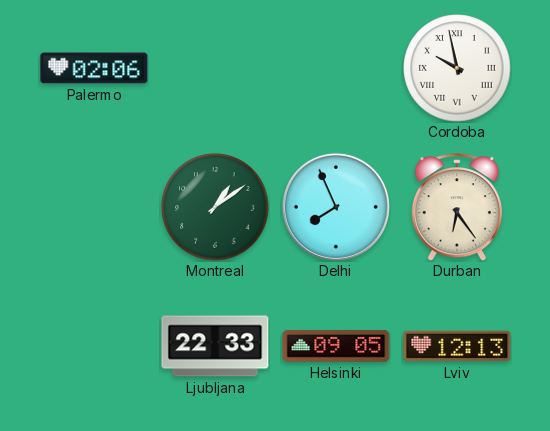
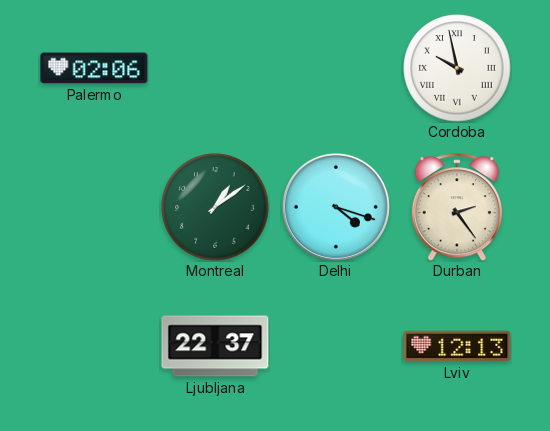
Delhi: 7:56 -> 4:18 (336, 207)
Durban: 6:24 -> 2:24 (457, 207)
Ljubljana: 22:33 -> 22:37 (215, 346)
Helsinki: 09:05 -> none (336, 346)
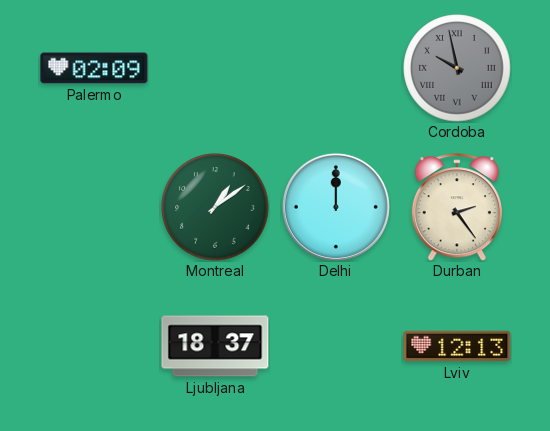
Palermo: 02:06 -> 02:09 (94, 68)
Cordoba dial: white -> grey (457, 68)
Delhi: 4:18 -> 12:00 (336, 207)
Ljubljana: 22:37 -> 18:37 (215, 346)
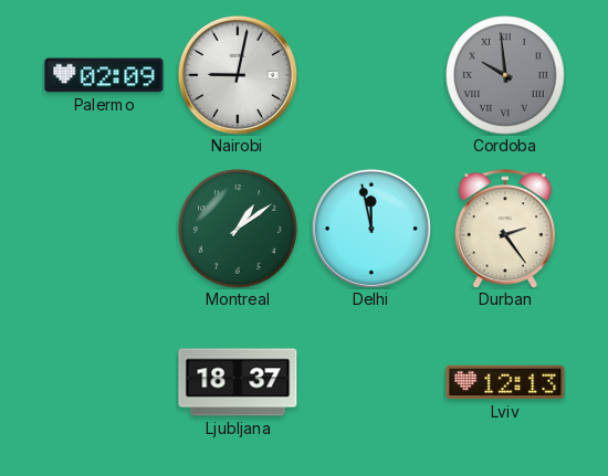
Nairobi: none -> 9:02 (238, 75)
Cordoba: 9:58 -> 9:59 (505, 75)
Delhi: 12:00 -> 11:58 (371, 229)
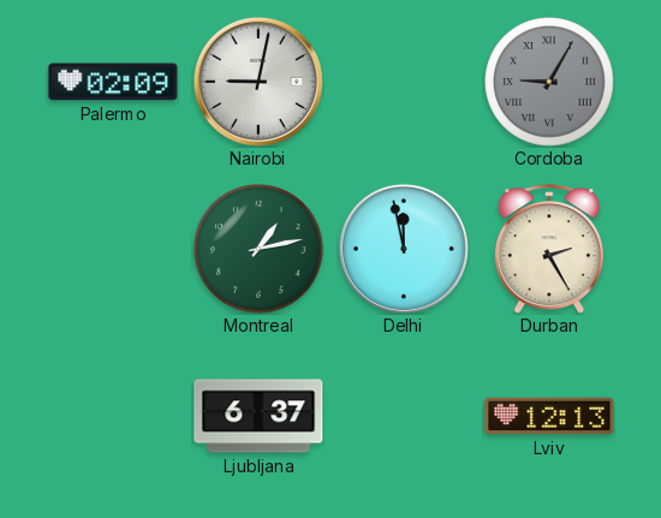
Cordoba: 9:59 -> 9:05 (549, 82)
Montreal: 1:09 -> 1:13 (258, 249)
Durban: 2:24 -> 2:25 (549, 249)
Ljubljana: 18:37 -> 6:37 (258, 416)
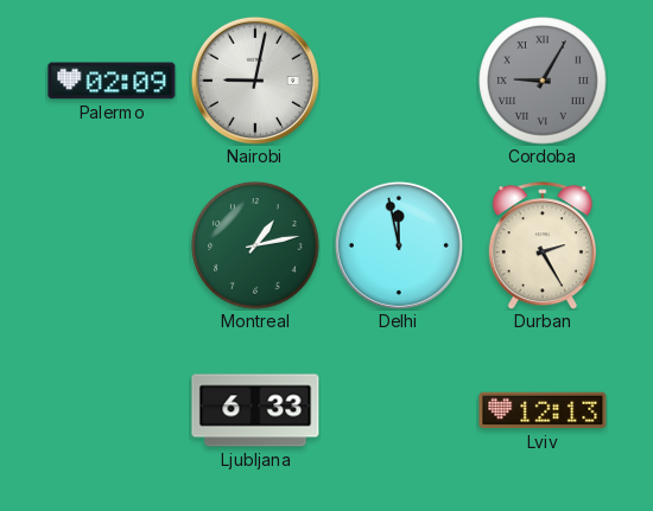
Ljubljana: 6:37 -> 6:33 (255, 410)
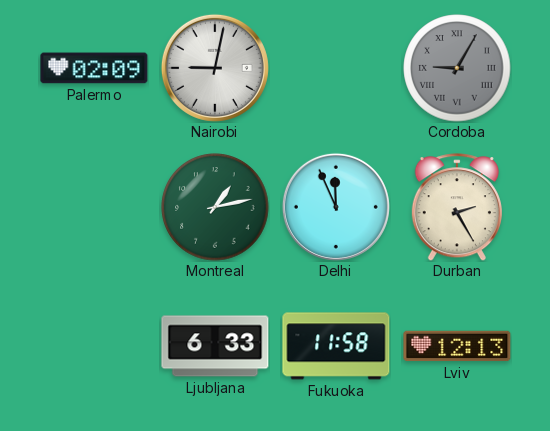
Delhi: 11:58 -> 11:56 (336, 207)
Fukuoka: none -> 11:58 (336, 346)
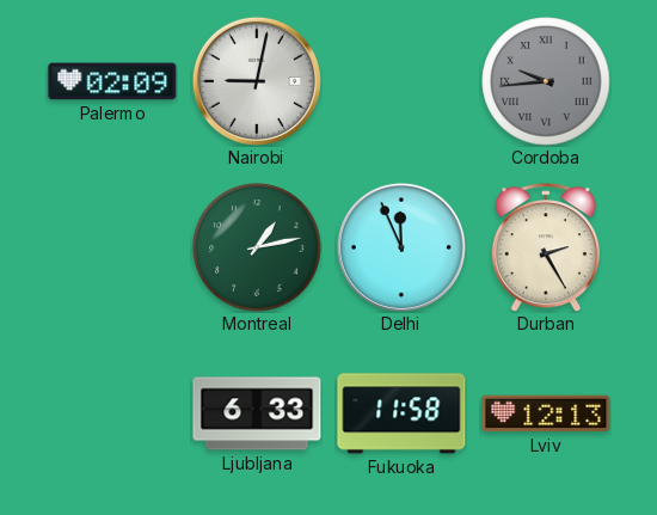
Cordoba: 9:05 -> 9:44 (546, 81)
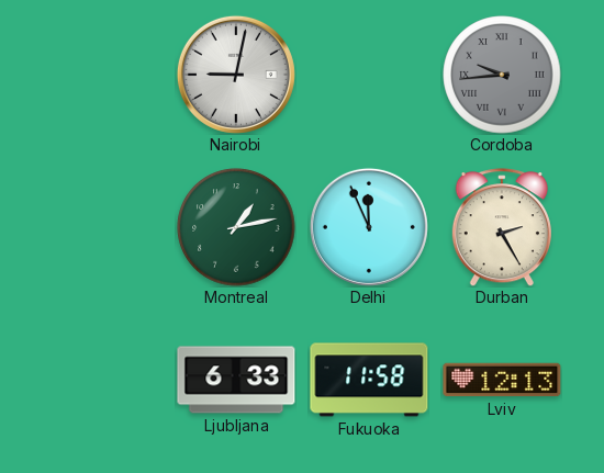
Palermo: 02:09 -> none (112, 81)
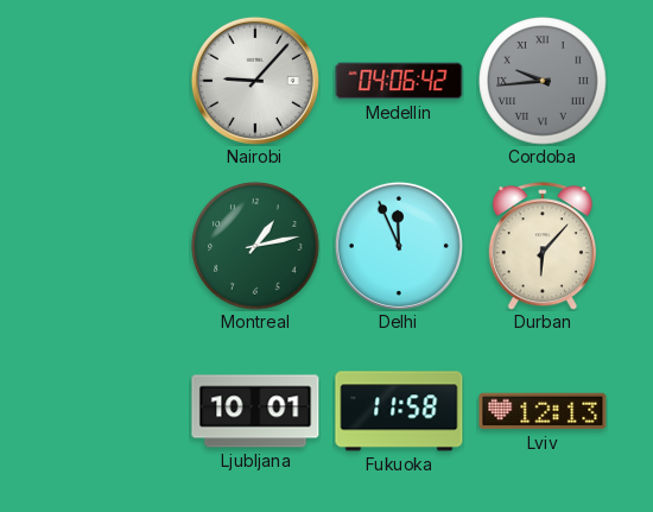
Nairobi: 9:02 -> 9:07 (255, 81)
Medellin: none -> 04:06 (399, 81)
Durban: 2:25 -> 6:07 (543, 246)
Ljubljana: 6:33 -> 10:01 (255, 411)
